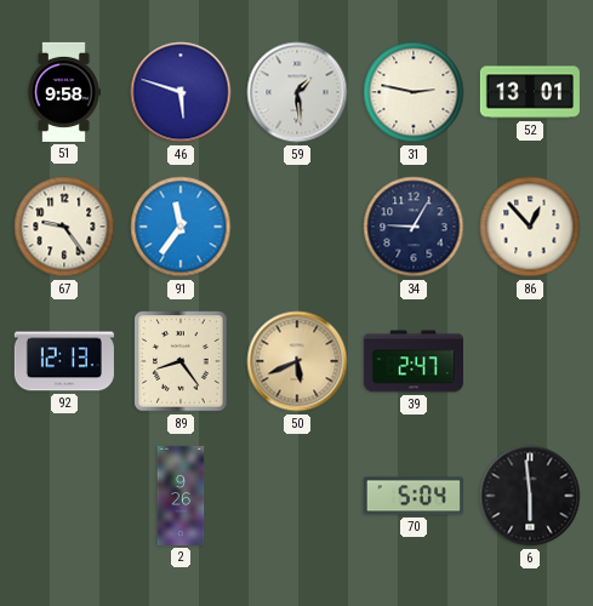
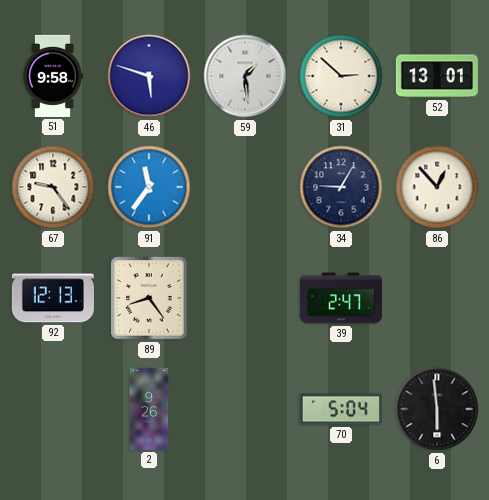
31: 2:47 -> 2:52 (341, 76)
50: 5:41 -> none (297, 361)
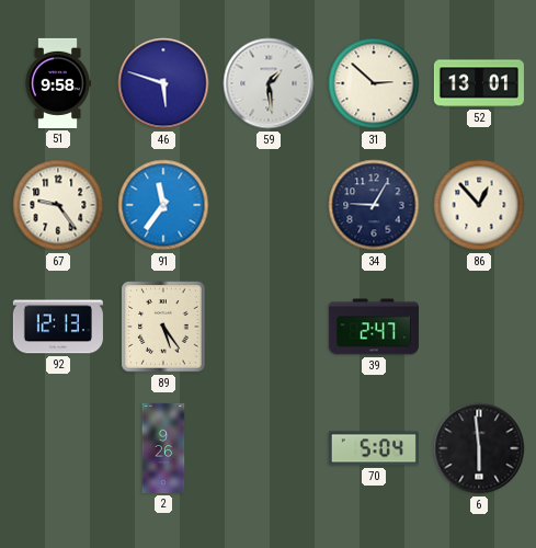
89: 8:24 -> 5:24 (163, 327)
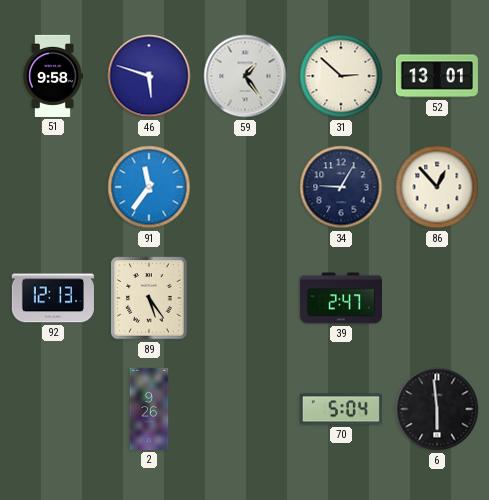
59: 1:29 -> 1:24 (245, 76)
67: 9:24 -> none (58, 205)
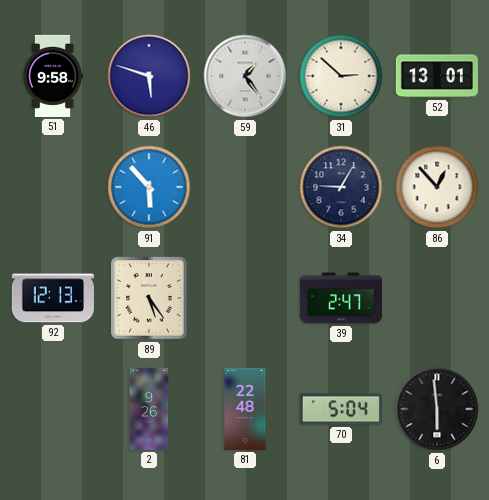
91: 11:36 -> 5:53 (149, 187)
81: none -> 22:48 (245, 409)
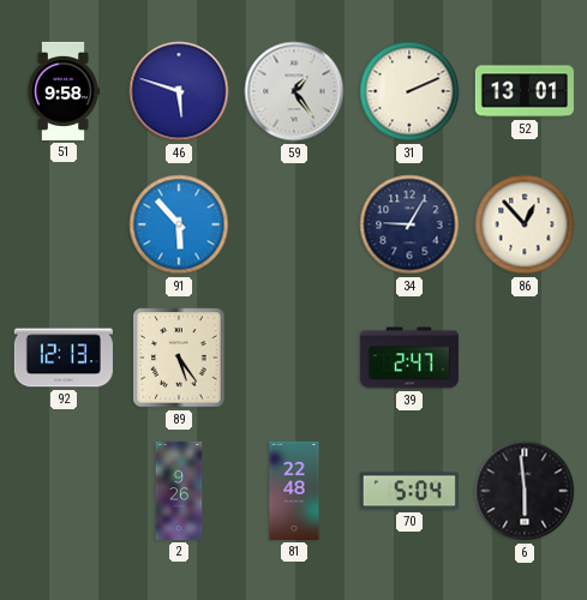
31: 2:52 -> 2:11 (409, 91)
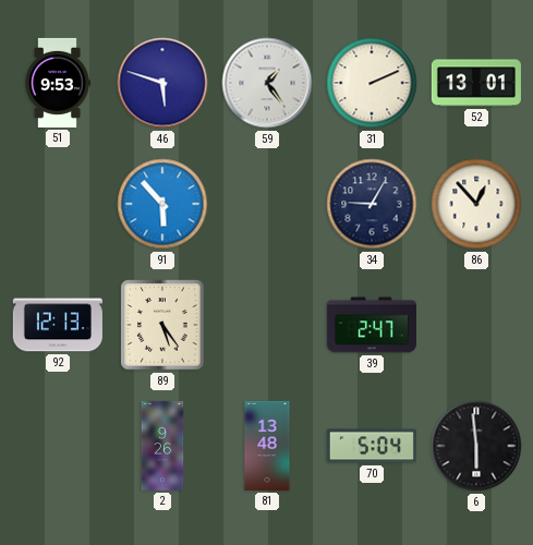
51: 9:58 -> 9:53 (58, 83)
81: 22:48 -> 13:48 (267, 446)
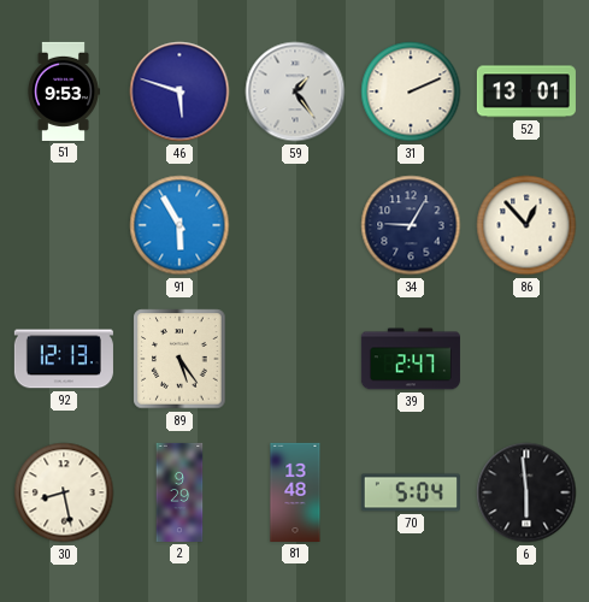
91: 5:53 -> 5:55 (179, 225)
30: none -> 8:28 (64, 492)
2: 9:26 -> 9:29 (179, 492)
